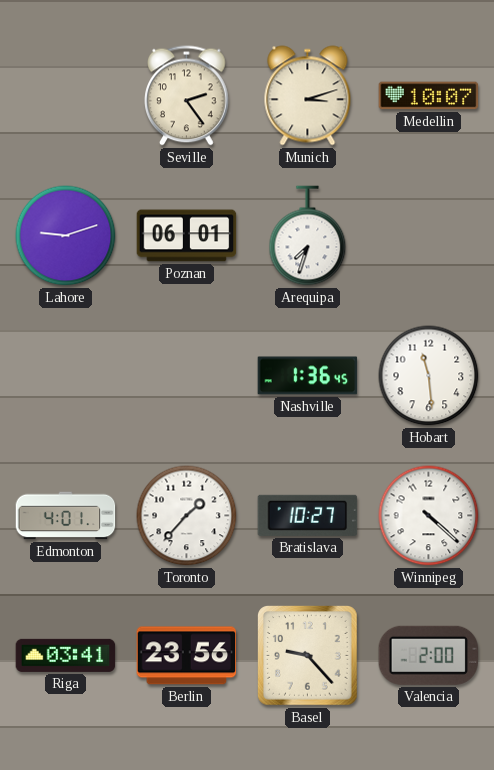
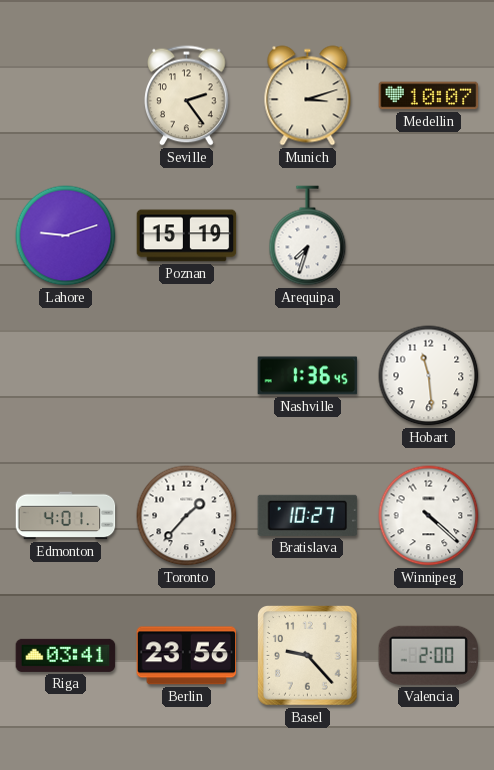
Poznan: 06:01 -> 15:19 (187, 236)
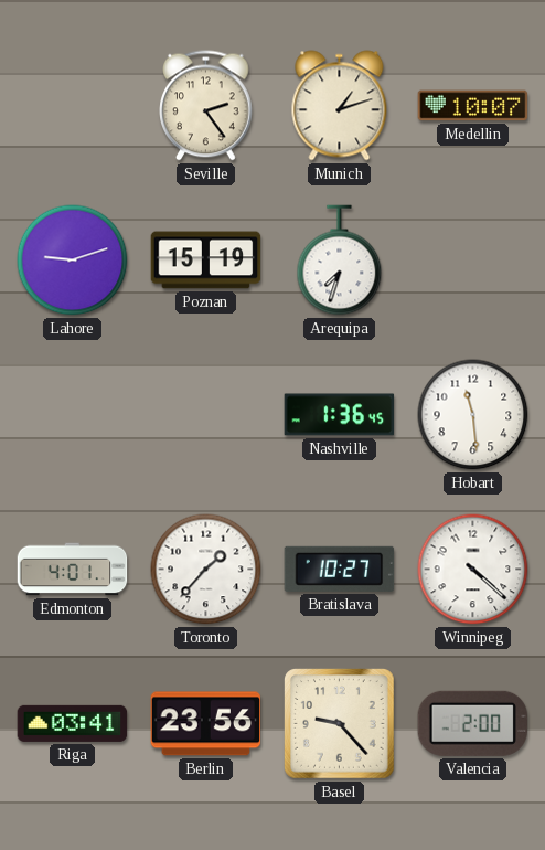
Munich: 3:12 -> 1:12 (340, 106)
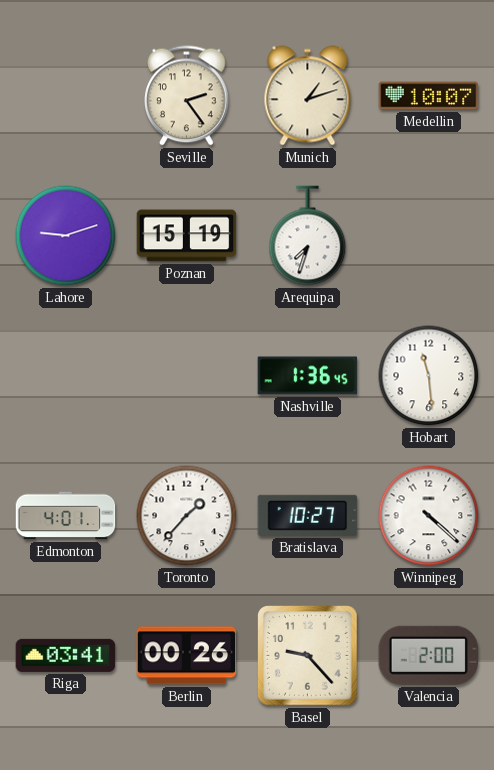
Berlin: 23:56 -> 00:26 (187, 656)
